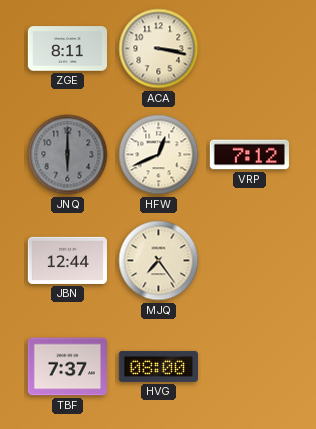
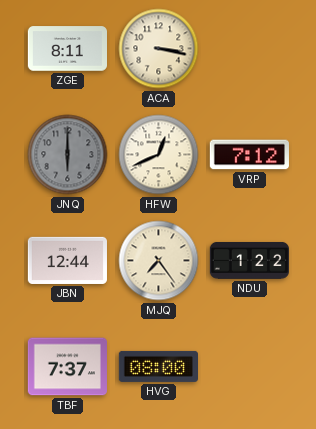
NDU: none -> 1:22 (249, 260)
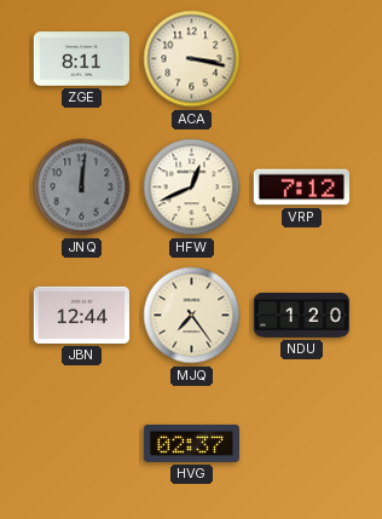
JNQ: 6:00 -> 12:01 (82, 188)
NDU: 1:22 -> 1:20 (301, 315)
TBF: 7:37 -> none (67, 367)
HVG: 08:00 -> 02:37 (191, 443)
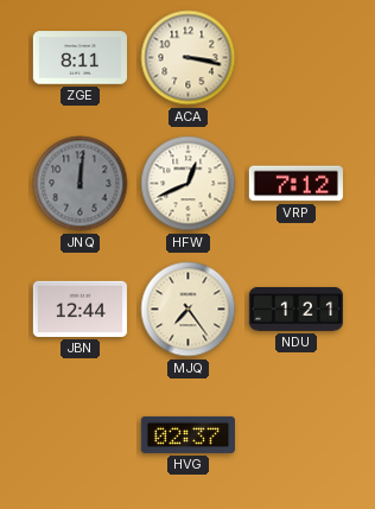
NDU: 1:20 -> 1:21 (295, 308)
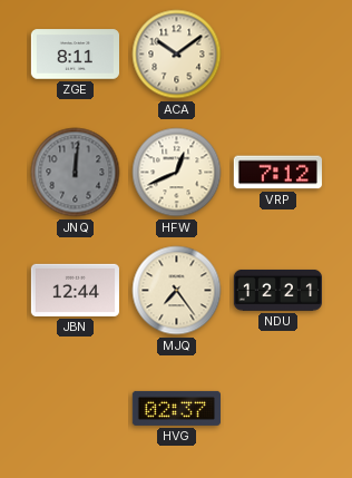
ACA: 3:17 -> 10:09 (177, 55)
NDU: 1:21 -> 12:21 (277, 290)
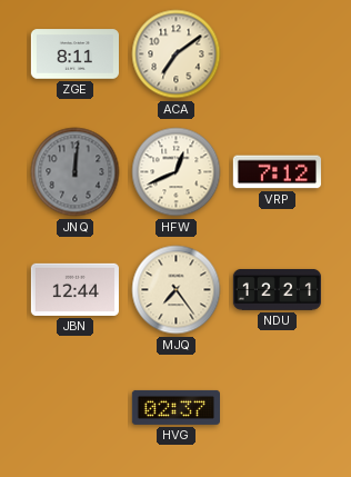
ACA: 10:09 -> 7:09 (177, 54)
